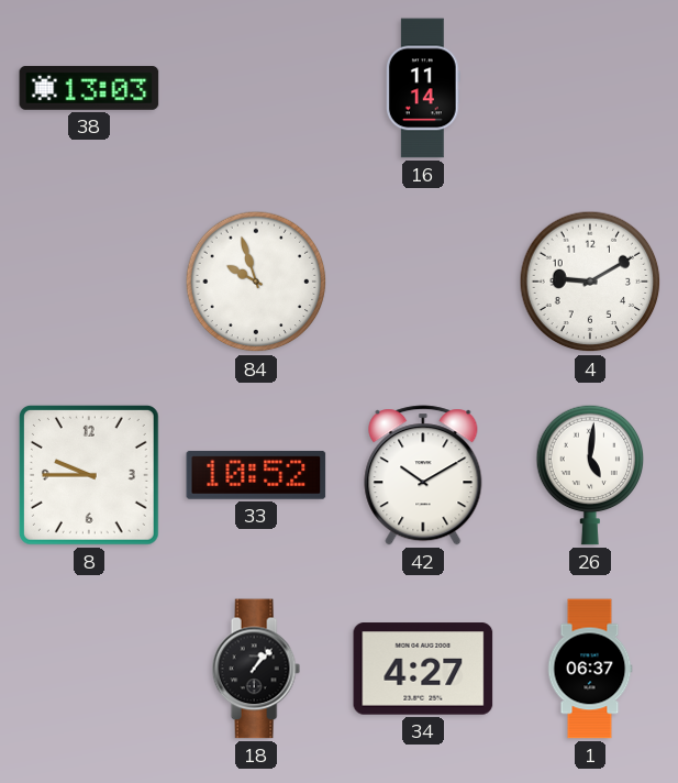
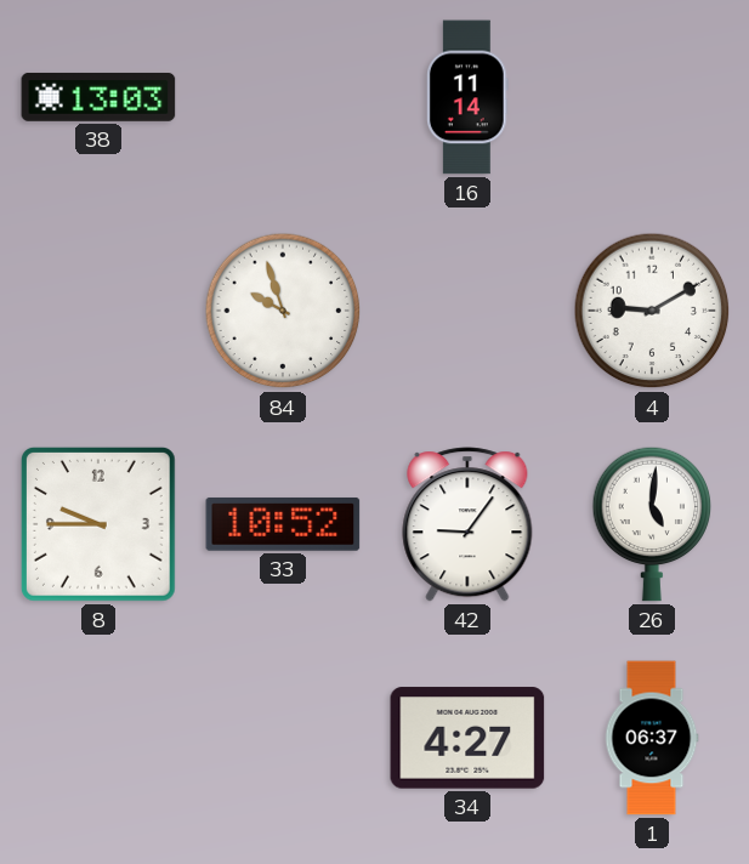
42: 10:10 -> 9:06 (467, 524)
18: 1:07 -> none (256, 669)
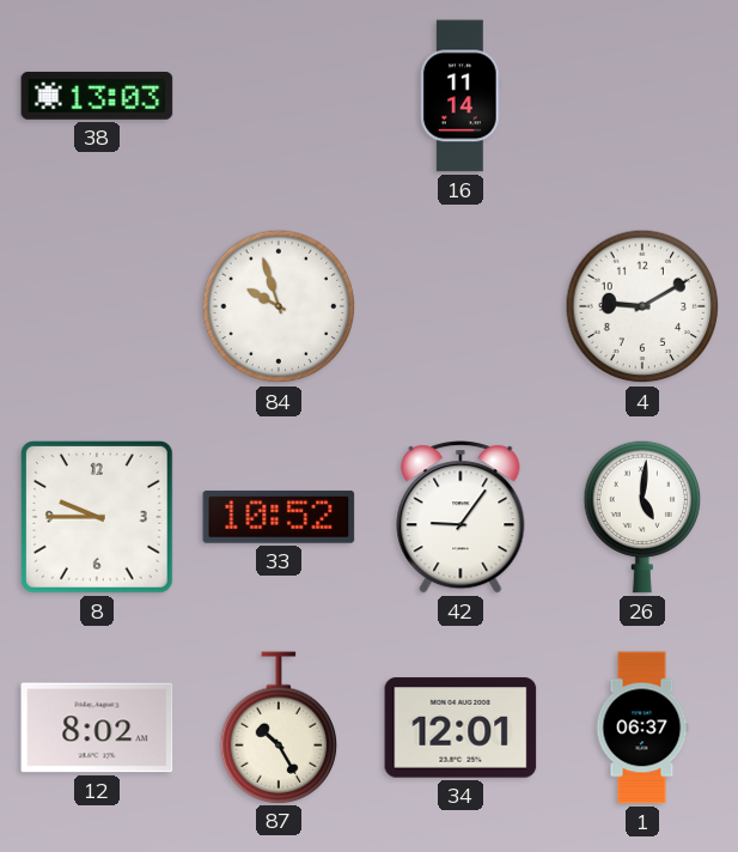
12: none -> 8:02 (97, 728)
87: none -> 10:25 (279, 728)
34: 4:27 -> 12:01 (461, 728)
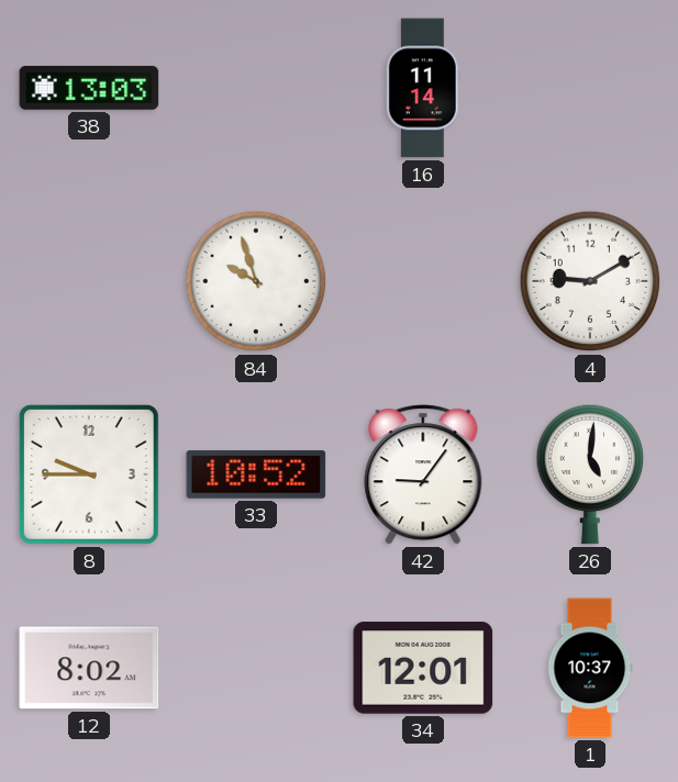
87: 10:25 -> none (279, 728)
1: 06:37 -> 10:37 (590, 668)
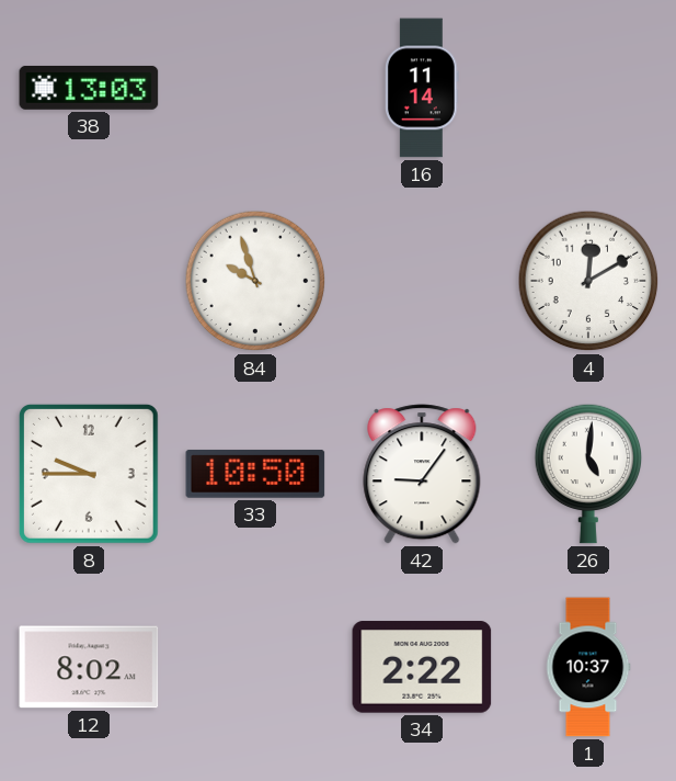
4: 9:10 -> 12:10 (588, 281)
33: 10:52 -> 10:50 (255, 474)
34: 12:01 -> 2:22 (422, 667)
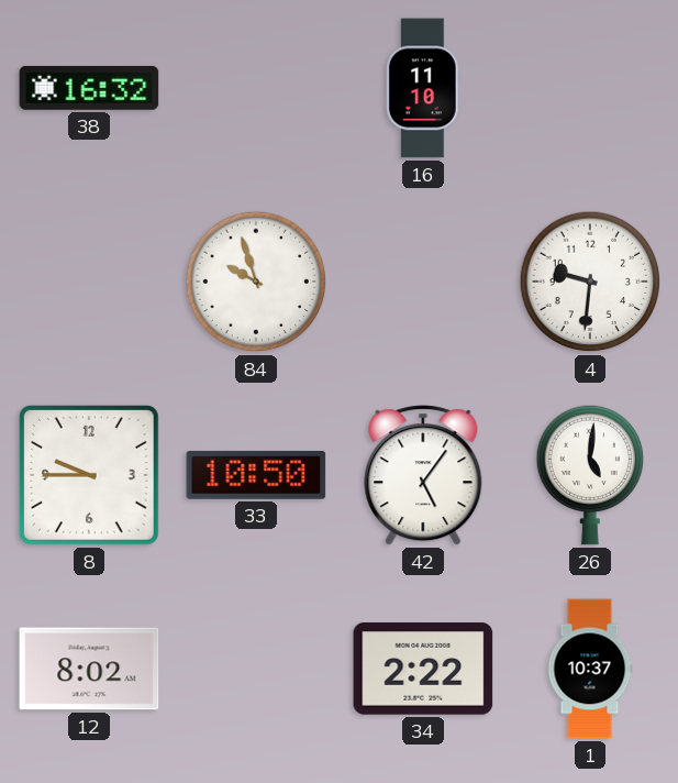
38: 13:03 -> 16:32 (89, 88)
16: 11:14 -> 11:10 (423, 88)
4: 12:10 -> 9:31 (590, 282)
42: 9:06 -> 5:06 (423, 475)
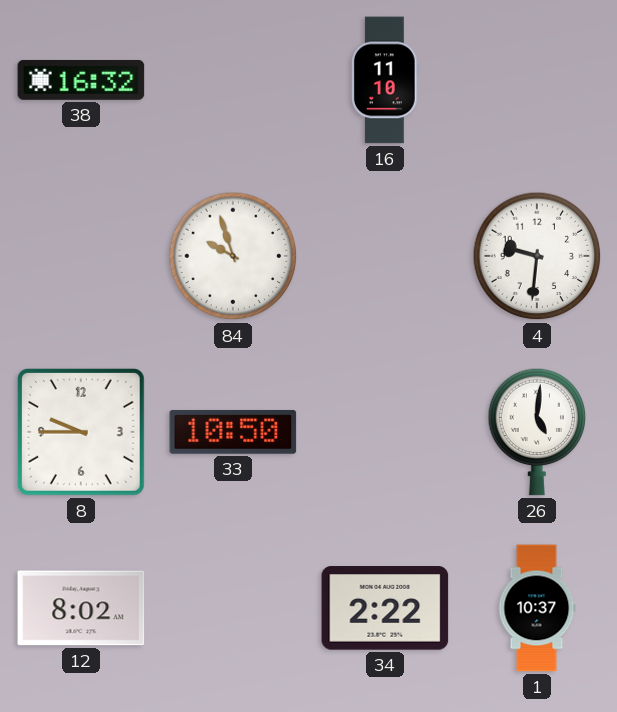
42: 5:06 -> none (423, 475)
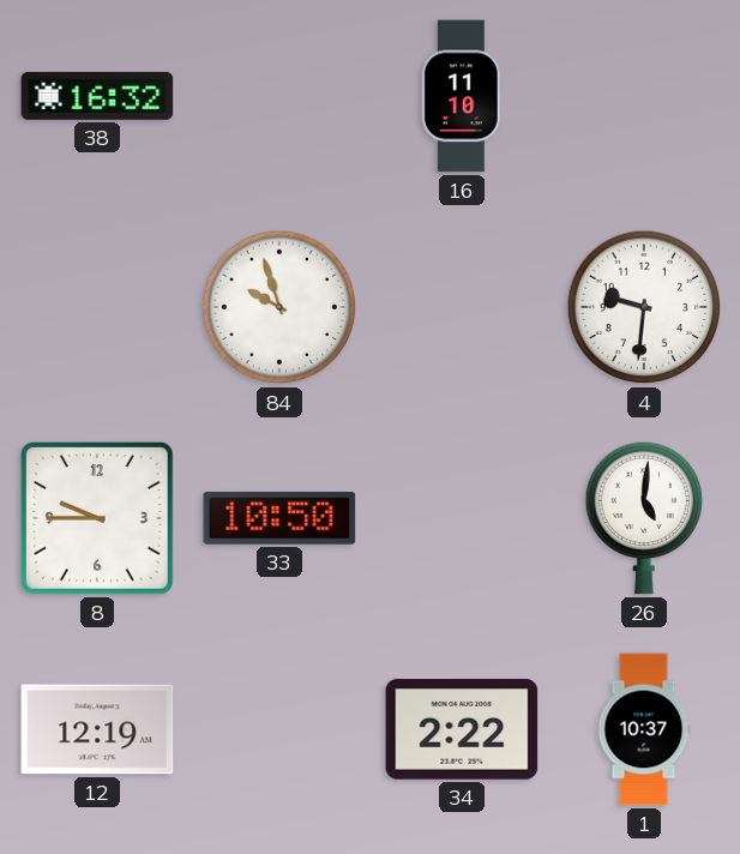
12: 8:02 -> 12:19 (97, 729)
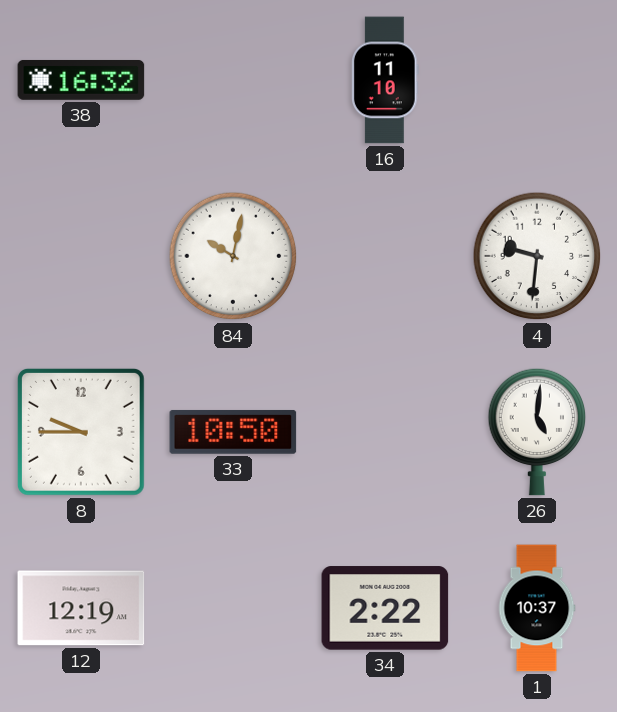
84: 9:57 -> 10:02 (233, 256)
